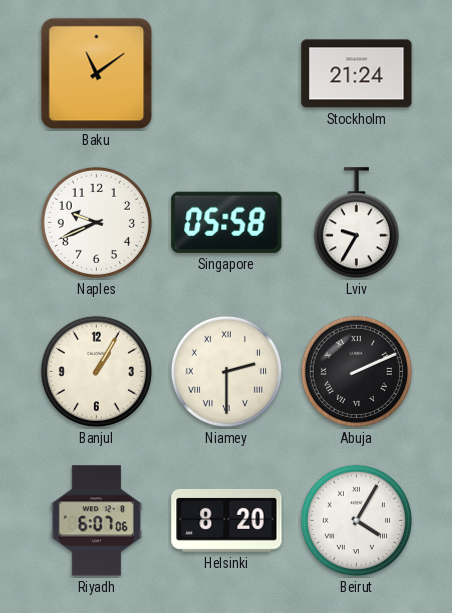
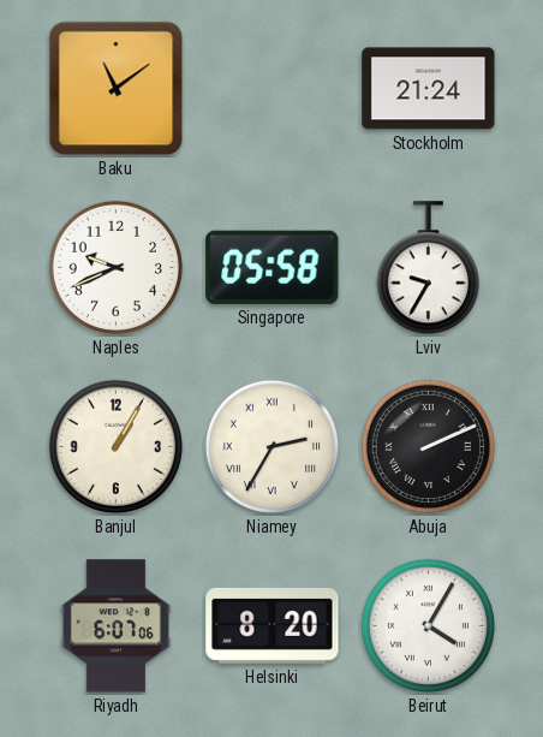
Niamey: 2:30 -> 2:35 (271, 446)
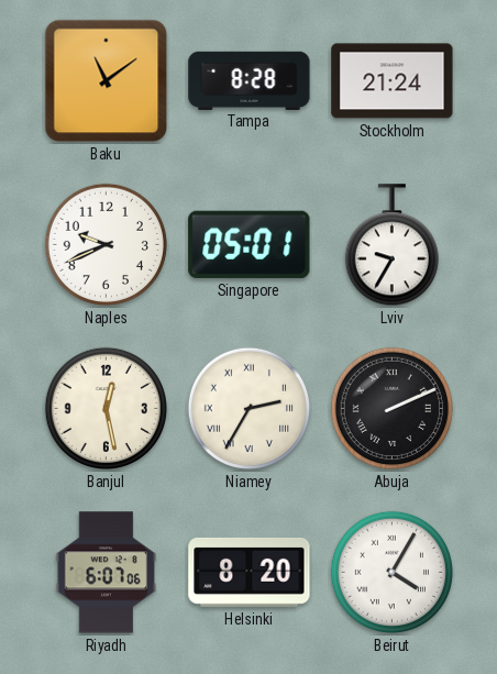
Tampa: none -> 8:28 (250, 80)
Singapore: 05:58 -> 05:01 (250, 244)
Banjul: 1:05 -> 12:28 (106, 408)
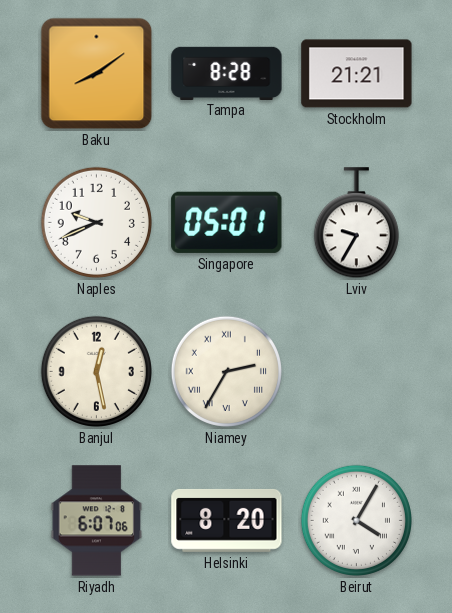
Baku: 11:09 -> 8:09 (97, 74)
Stockholm: 21:24 -> 21:21 (357, 74)
Abuja: 2:11 -> none (391, 408)
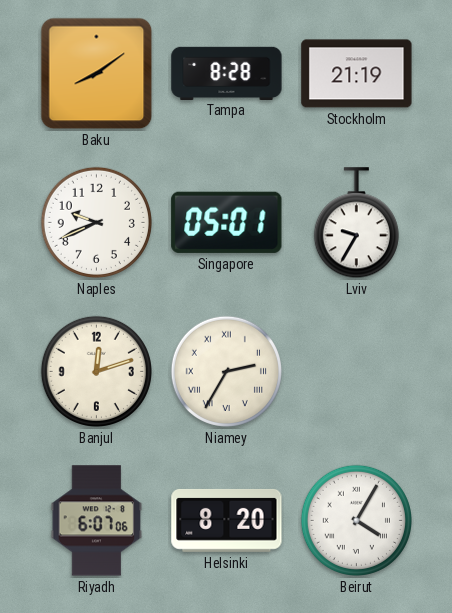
Stockholm: 21:21 -> 21:19 (357, 74)
Banjul: 12:28 -> 12:12 (96, 371)
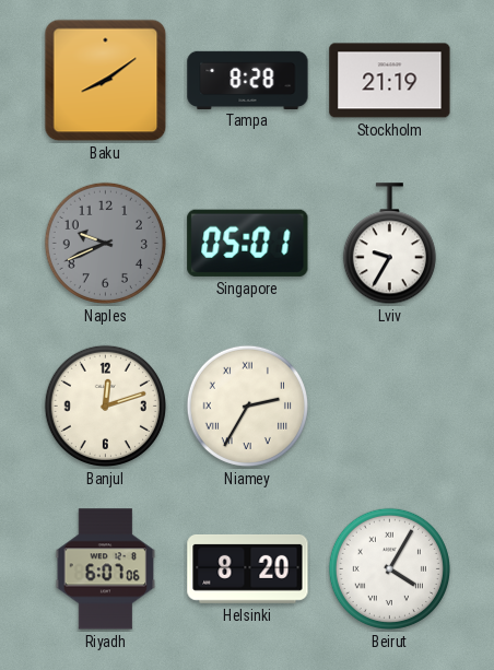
Naples dial: white -> grey (105, 243)
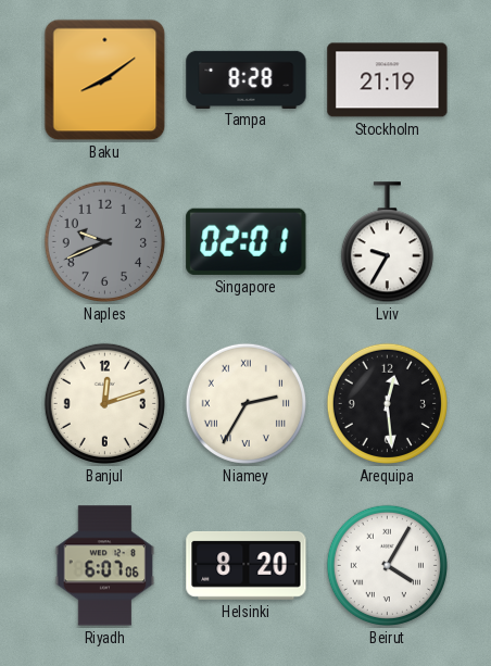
Singapore: 05:01 -> 02:01 (247, 241)
Arequipa: none -> 12:29 (387, 403)
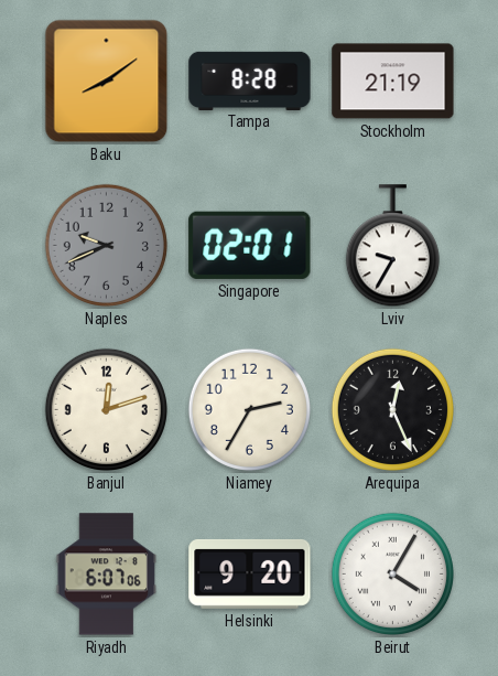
Niamey numerals: Roman -> Arabic (249, 409)
Arequipa: 12:29 -> 12:26 (392, 409)
Helsinki: 8:20 -> 9:20 (250, 573)
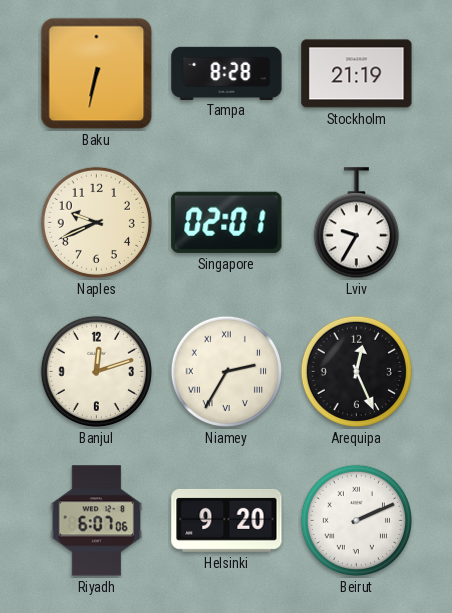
Baku: 8:09 -> 6:32 (97, 74)
Naples dial: grey -> cream (96, 222)
Niamey numerals: Arabic -> Roman (226, 371)
Beirut: 4:05 -> 2:11 (356, 520)
